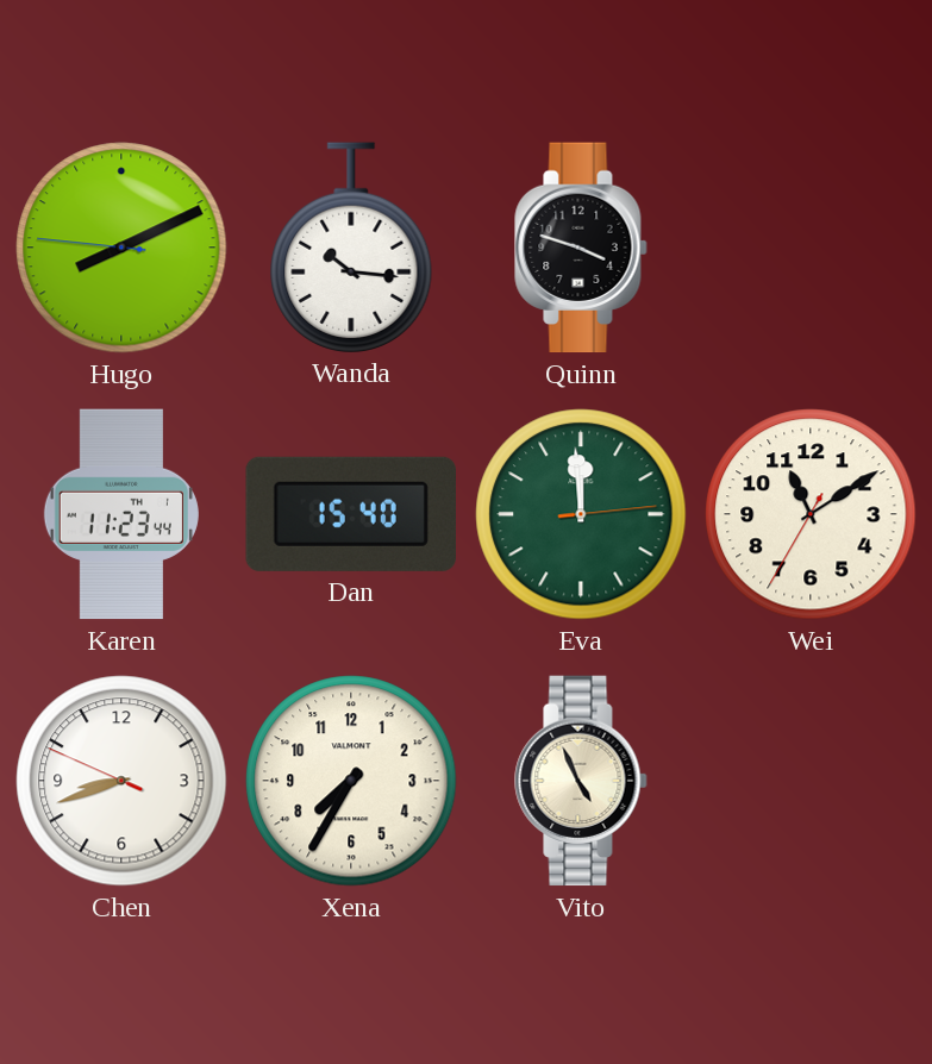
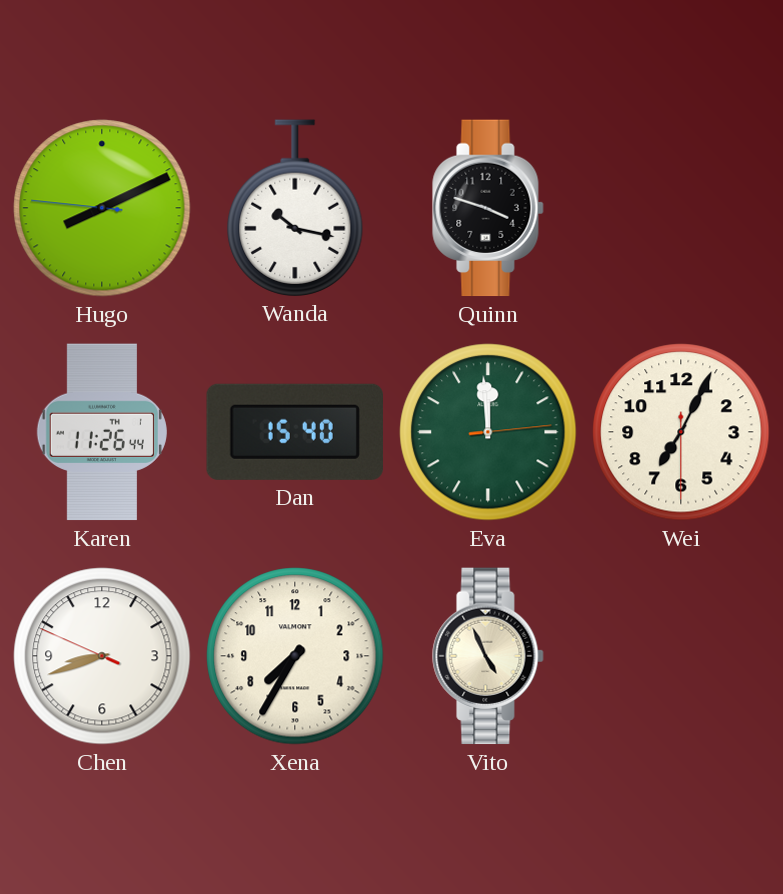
Wanda: 10:16 -> 10:17 (295, 208)
Karen: 11:23 -> 11:26 (102, 432)
Wei: 11:09 -> 7:04 (681, 432)
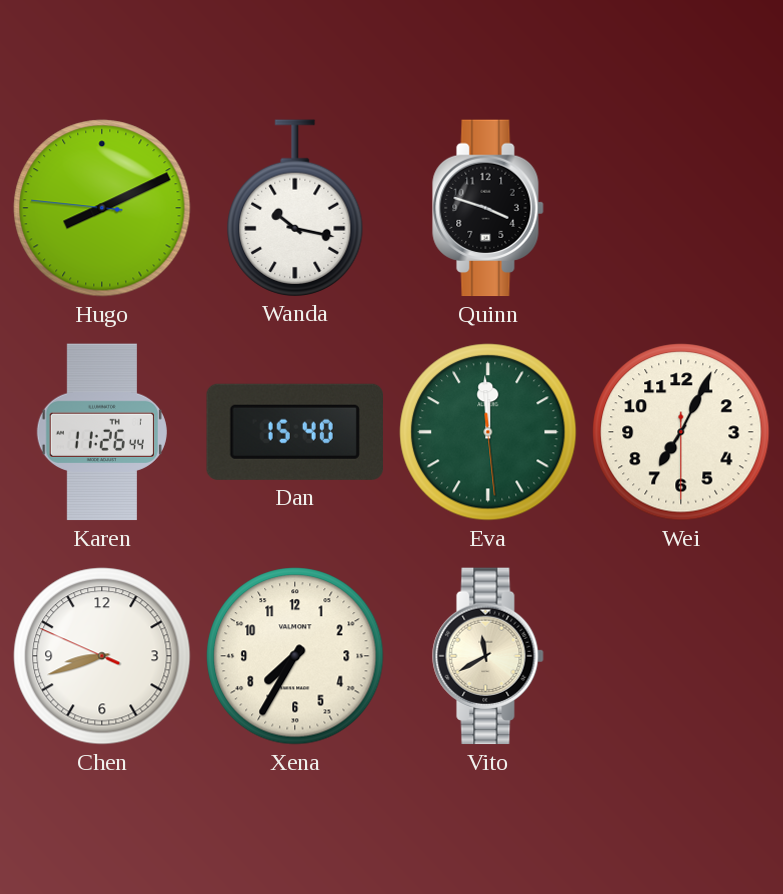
Eva: 11:59:14 -> 11:59:29 (488, 432)
Vito: 4:56 -> 11:40 (488, 656)
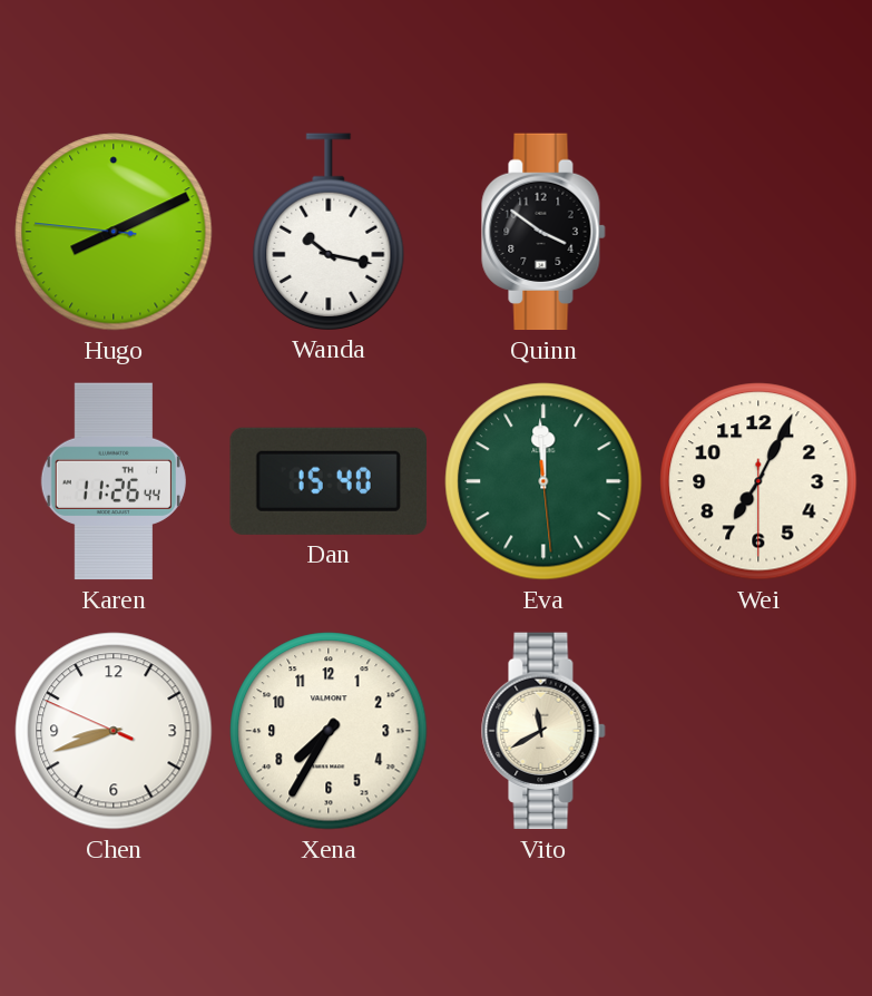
Quinn: 3:48 -> 3:51 (543, 232)
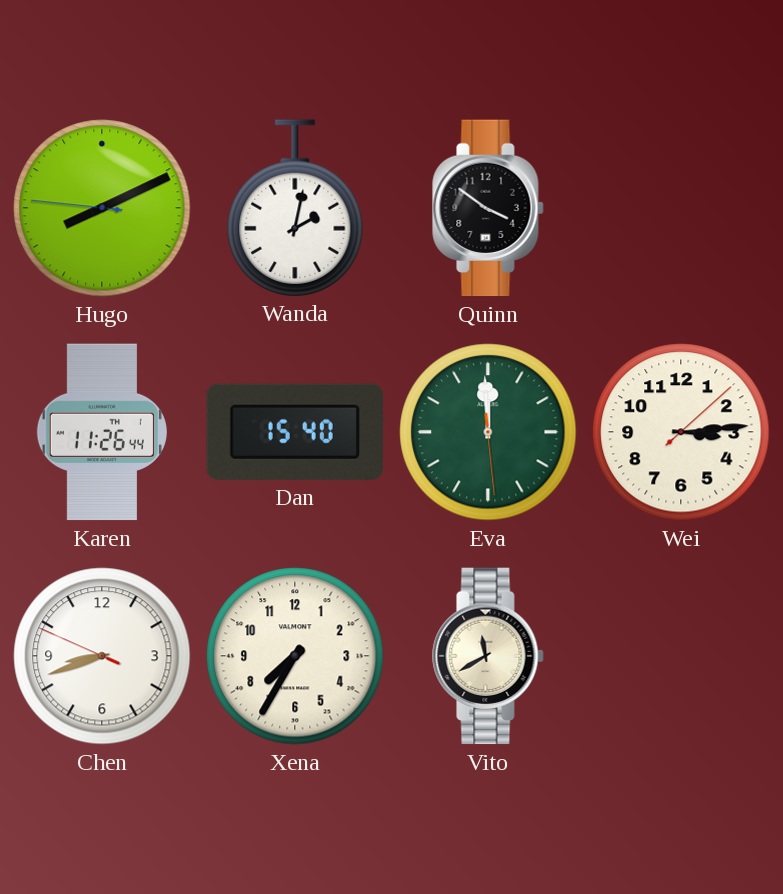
Wanda: 10:17 -> 2:02 (295, 208)
Wei: 7:04 -> 3:14 (681, 432)
